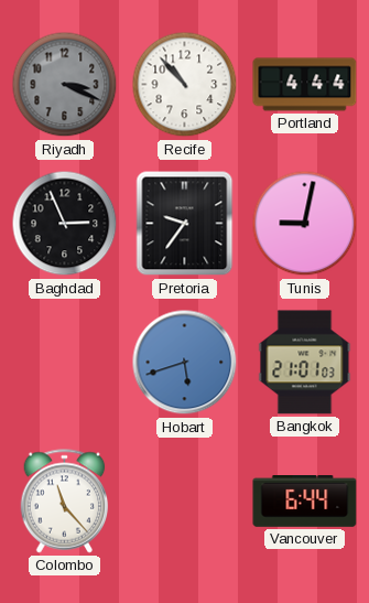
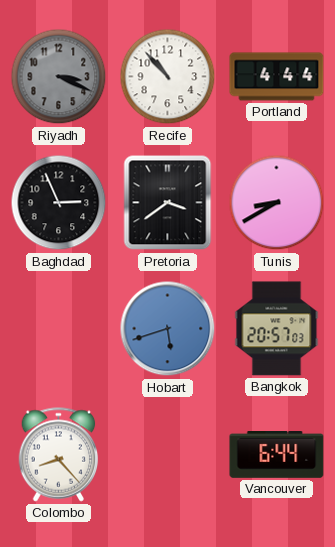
Pretoria: 9:36 -> 3:39 (168, 203)
Tunis: 9:02 -> 8:40 (277, 203)
Bangkok: 21:01 -> 20:57 (277, 329)
Colombo: 11:23 -> 8:23 (59, 455)
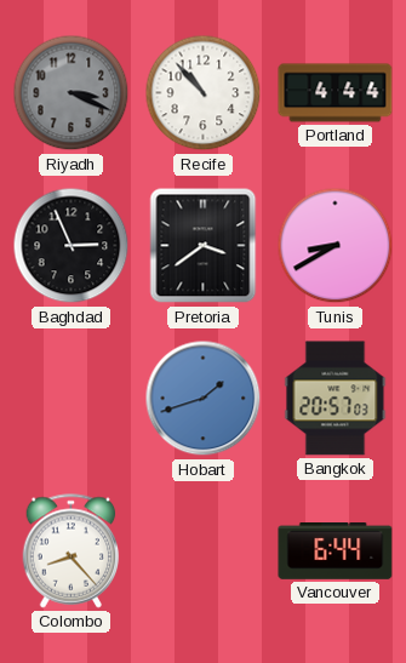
Hobart: 5:42 -> 1:42 (204, 399)
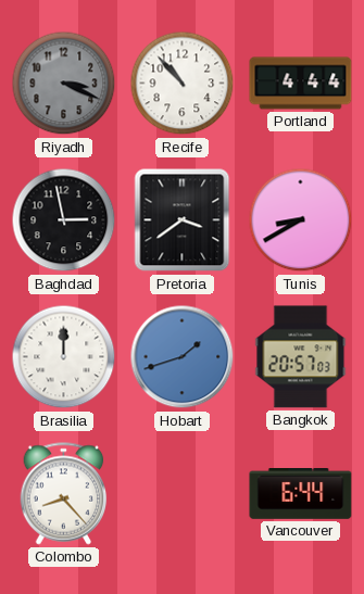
Baghdad: 2:56 -> 2:58 (64, 220)
Brasilia: none -> 12:00 (64, 357)
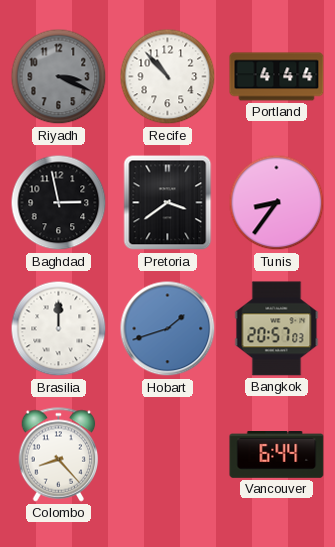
Tunis: 8:40 -> 8:36 (277, 203)
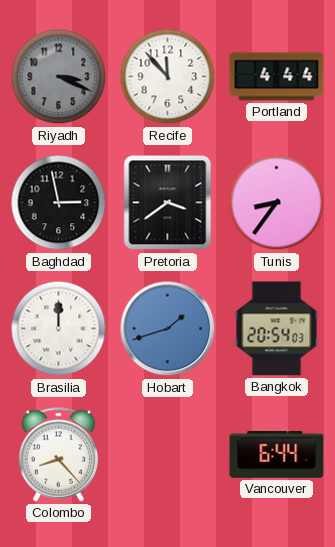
Recife: 10:53 -> 11:53 (168, 77)
Bangkok: 20:57 -> 20:54 (277, 329)
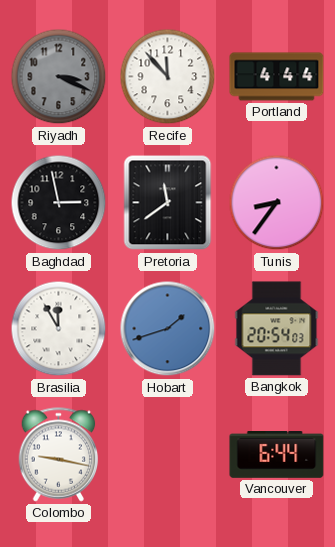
Pretoria: 3:39 -> 11:39 (168, 203)
Brasilia: 12:00 -> 11:55 (59, 329)
Colombo: 8:23 -> 9:17 (59, 455)
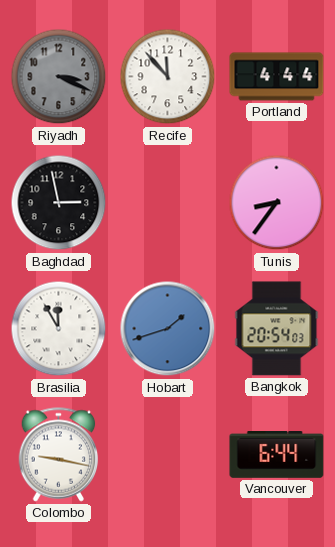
Pretoria: 11:39 -> none (168, 203)
